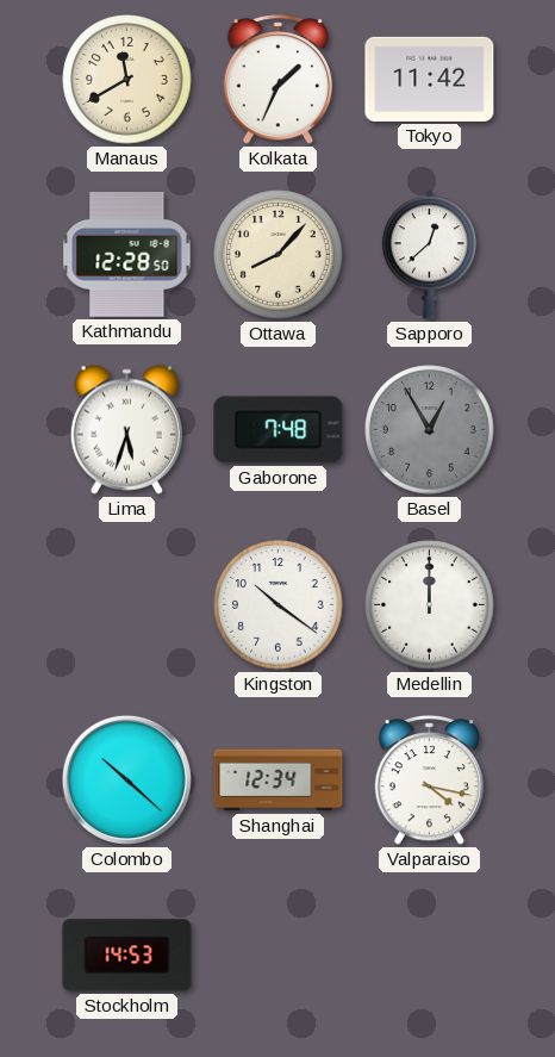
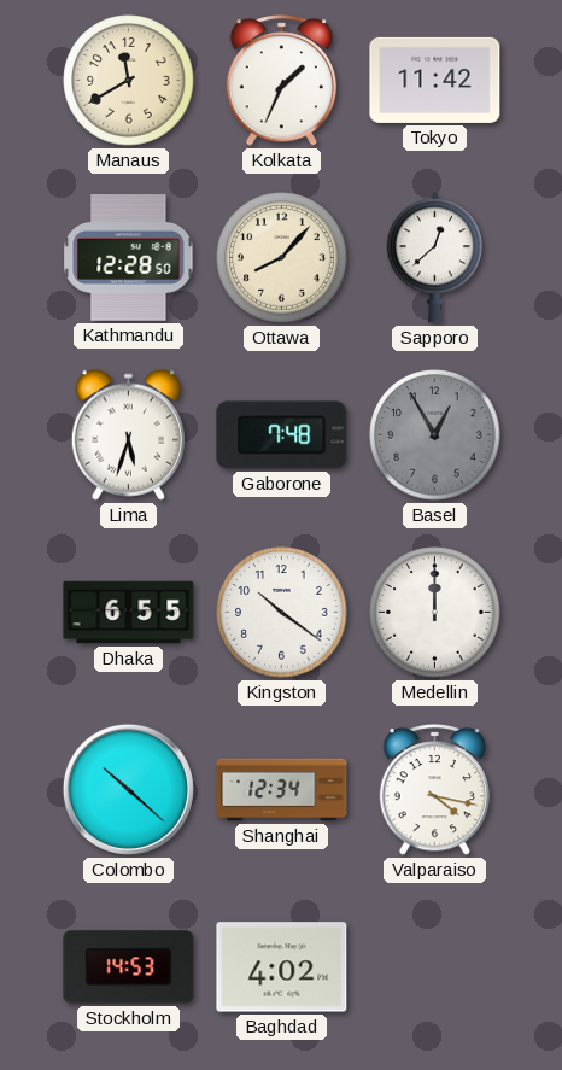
Dhaka: none -> 6:55 (129, 613)
Baghdad: none -> 4:02 (282, 967)
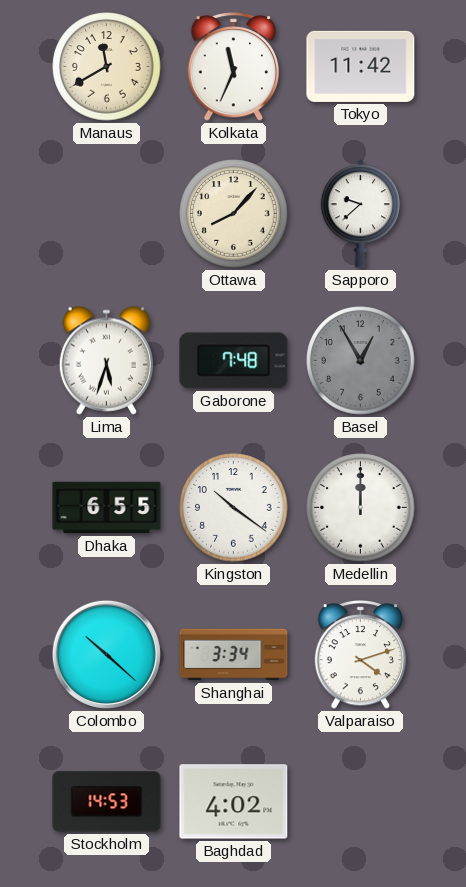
Kolkata: 1:34 -> 11:34 (234, 67)
Kathmandu: 12:28 -> none (129, 258)
Sapporo: 12:38 -> 9:38 (360, 214)
Shanghai: 12:34 -> 3:34 (234, 655)
Valparaiso: 4:17 -> 4:12 (361, 655)
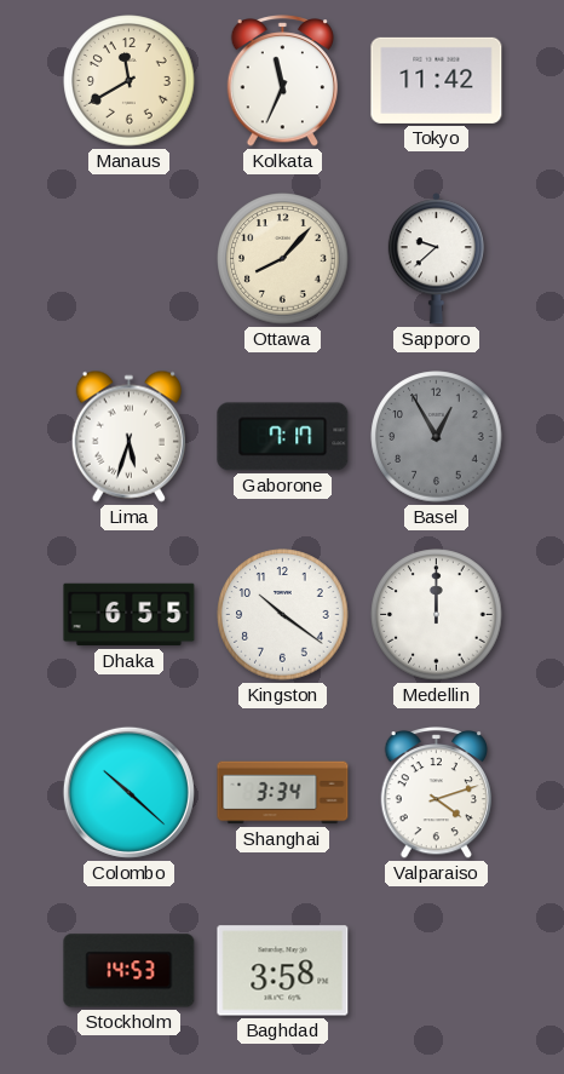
Gaborone: 7:48 -> 7:17 (283, 437)
Baghdad: 4:02 -> 3:58 (283, 971)
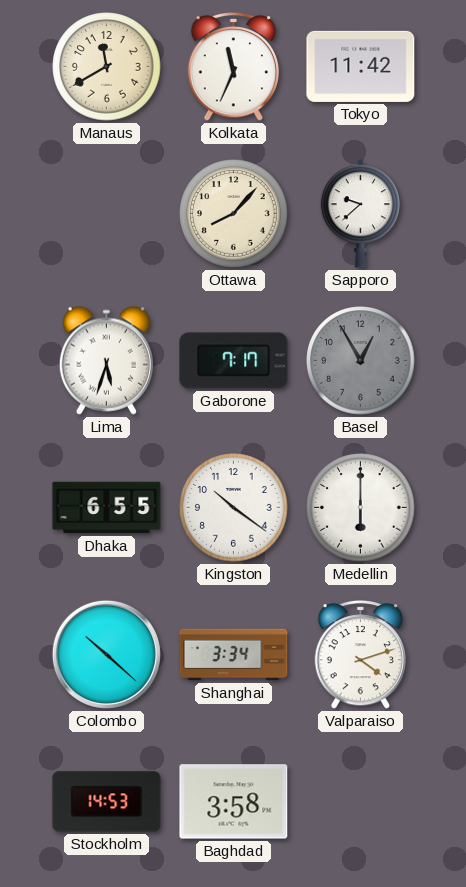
Medellin: 12:00 -> 6:00 (361, 508)
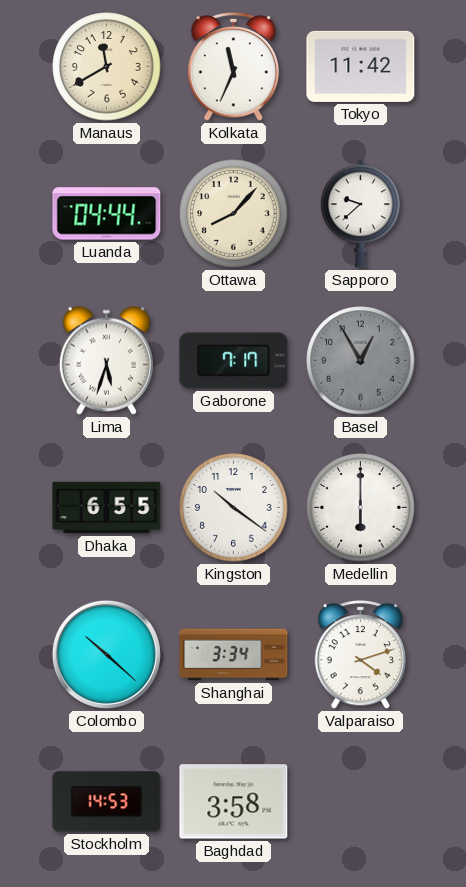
Luanda: none -> 04:44 (107, 214)
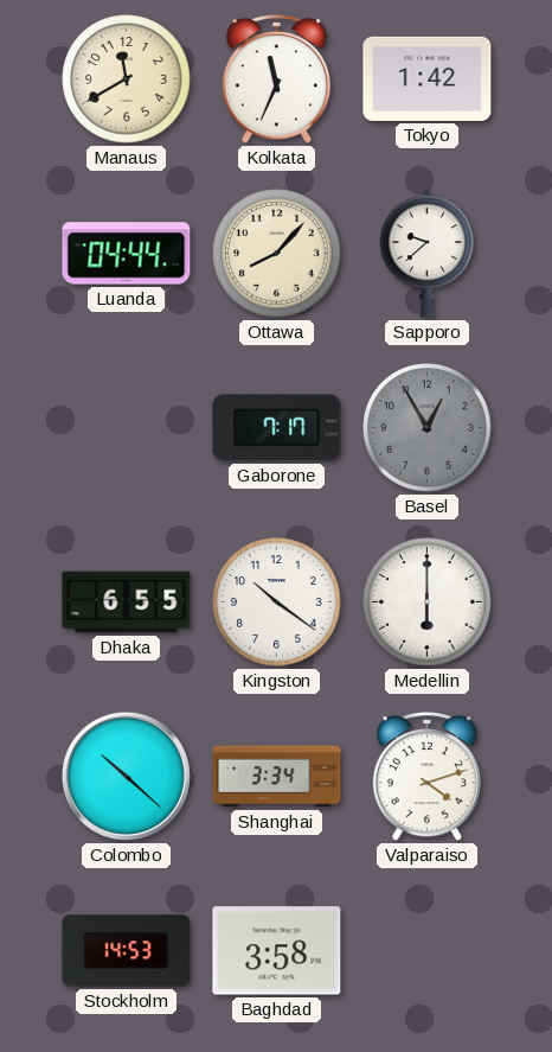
Tokyo: 11:42 -> 1:42 (428, 78)
Lima: 5:33 -> none (106, 360)
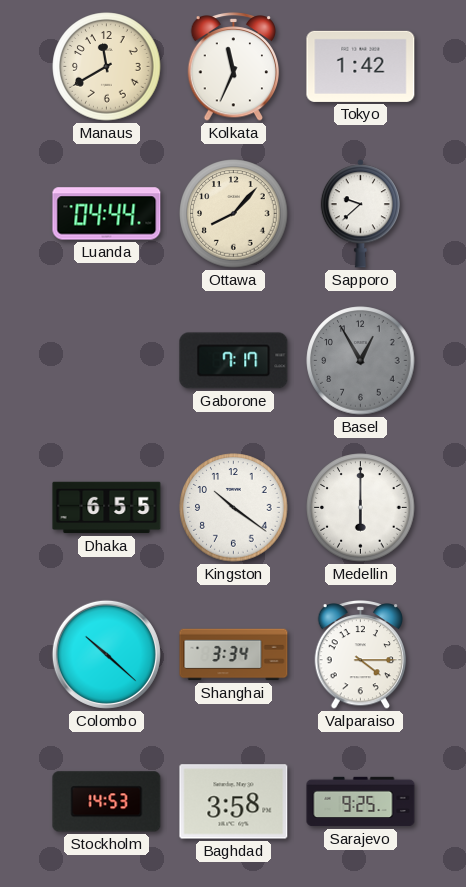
Valparaiso: 4:12 -> 4:15 (361, 655)
Sarajevo: none -> 9:25 (361, 802)
